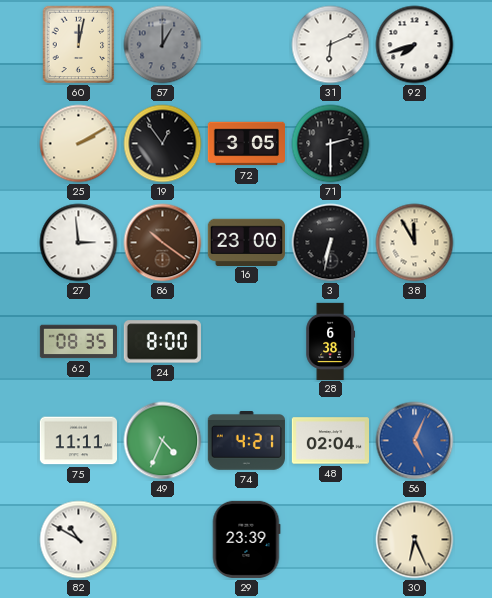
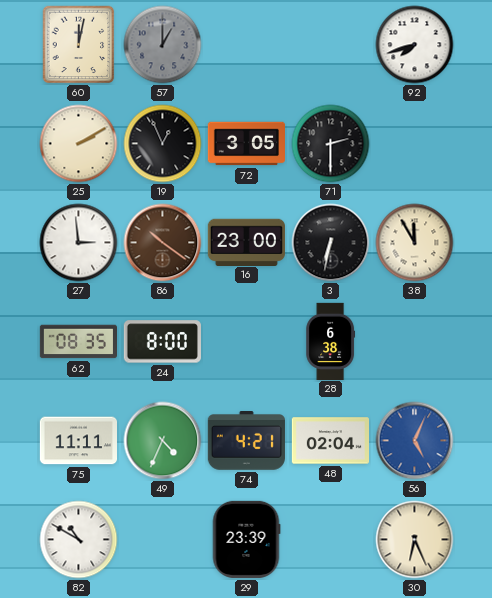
31: 6:11 -> none (331, 45)
19: 12:54 -> 12:56 (163, 144)
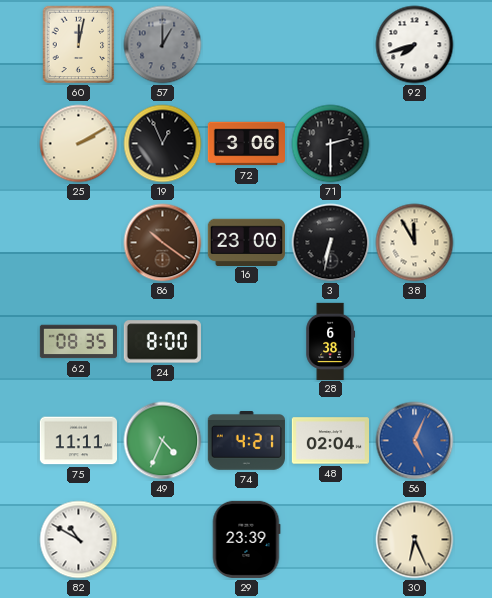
72: 3:05 -> 3:06 (246, 144)
27: 2:59 -> none (79, 243)
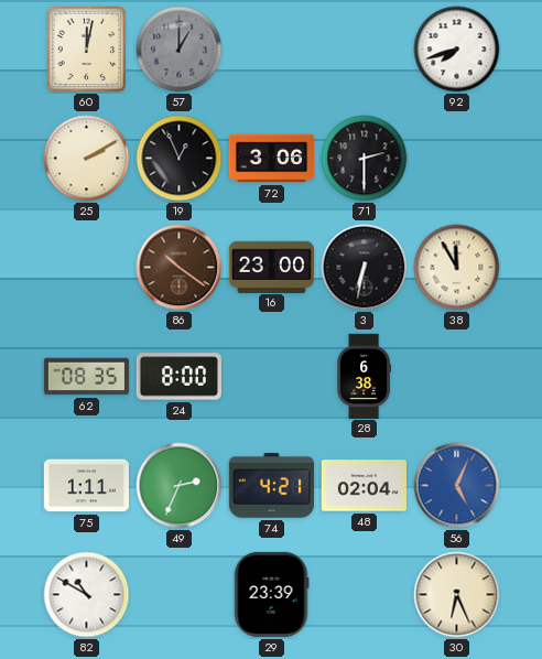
75: 11:11 -> 1:11 (86, 486)
49: 4:34 -> 2:34 (180, 486)
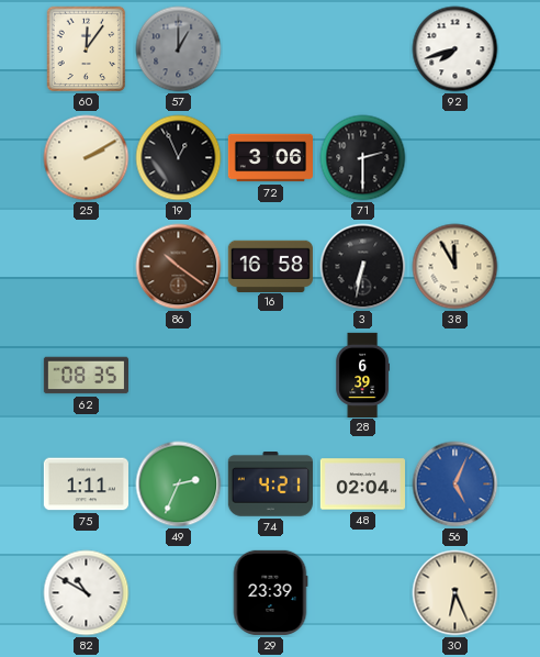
60: 12:02 -> 12:06 (87, 49)
16: 23:00 -> 16:58 (270, 266)
24: 8:00 -> none (178, 377)
28: 6:38 -> 6:39 (363, 375)
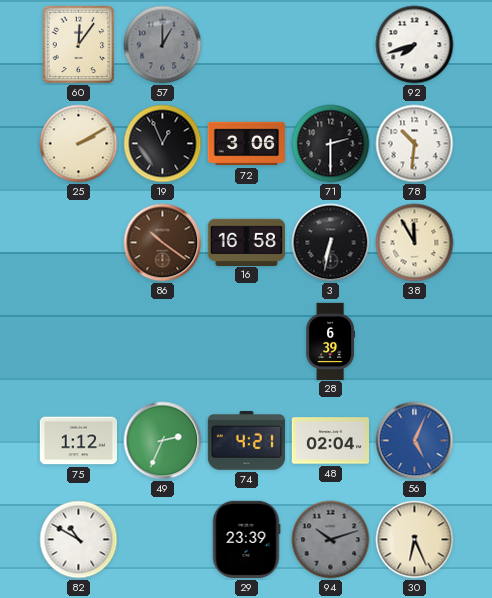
78: none -> 10:31 (415, 144)
62: 08:35 -> none (86, 376)
75: 1:11 -> 1:12 (78, 441)
94: none -> 10:12 (331, 540)
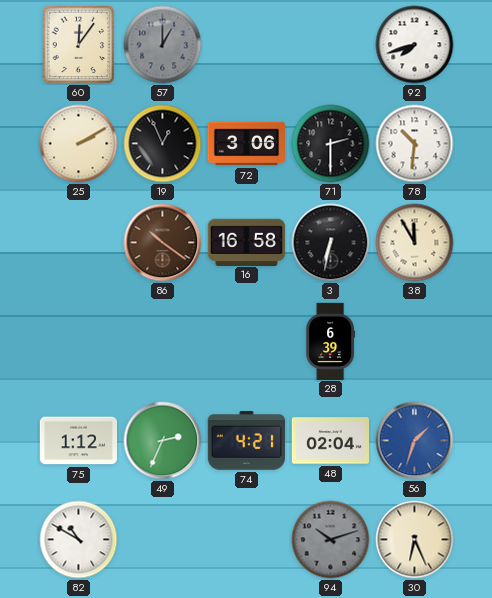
56: 5:04 -> 1:33 (415, 441)
29: 23:39 -> none (246, 539)
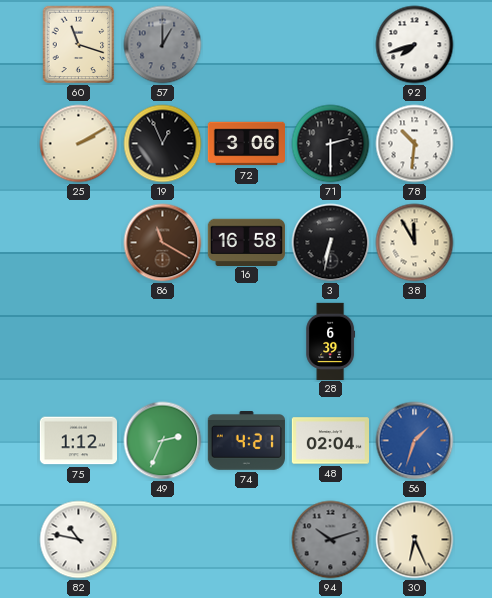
60: 12:06 -> 11:18 (79, 45)
86: 10:21 -> 11:20 (163, 243)
82: 10:50 -> 10:47 (79, 540)
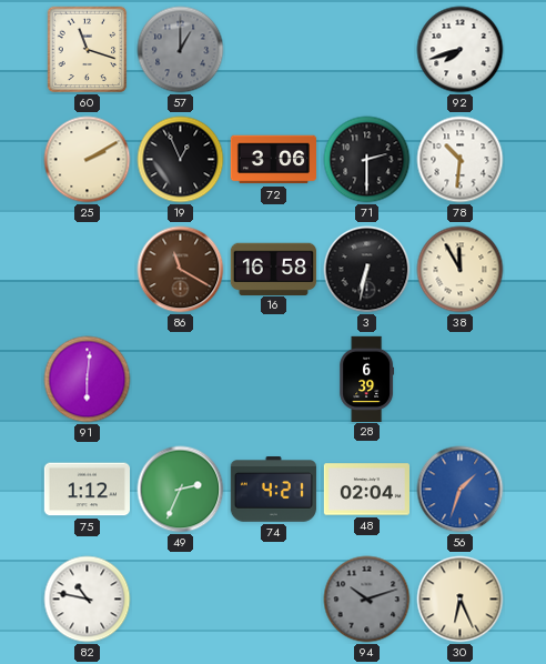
91: none -> 6:01 (88, 380)
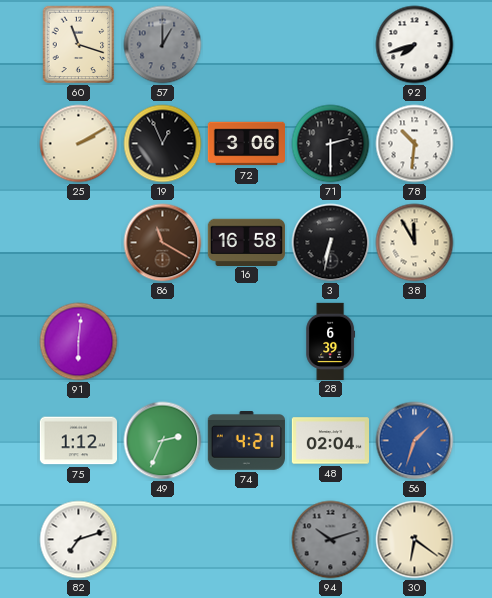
82: 10:47 -> 7:12 (79, 540)
30: 6:26 -> 6:21 (415, 540)
